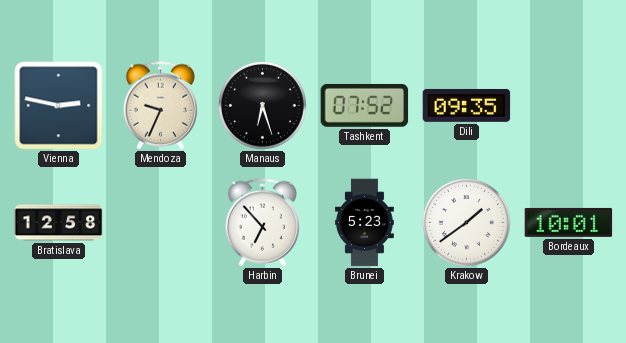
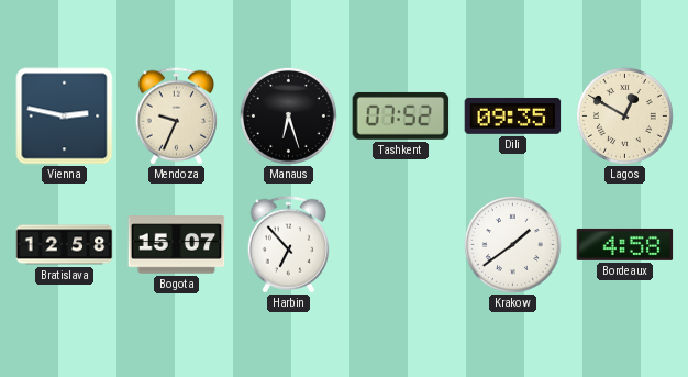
Lagos: none -> 12:50 (624, 115)
Bogota: none -> 15:07 (177, 245)
Brunei: 5:23 -> none (365, 223)
Bordeaux: 10:01 -> 4:58 (625, 244)
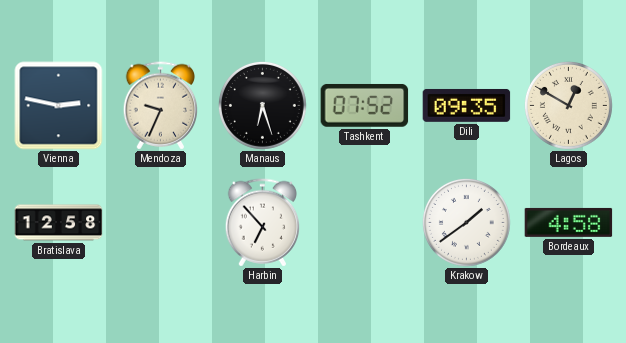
Bogota: 15:07 -> none (177, 245)
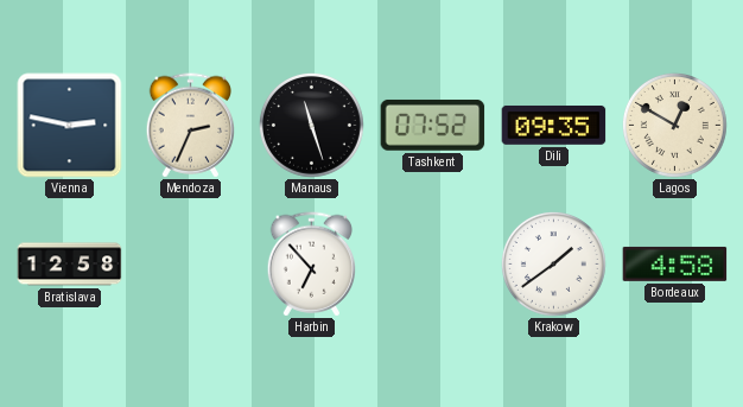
Mendoza: 9:34 -> 2:34 (190, 126)
Manaus: 6:27 -> 11:27 (311, 125)
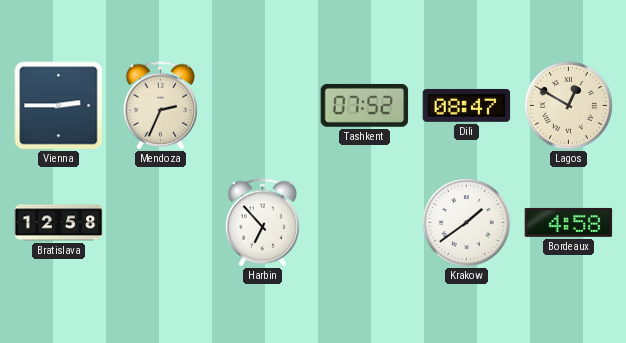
Vienna: 2:47 -> 2:45 (59, 106)
Manaus: 11:27 -> none (311, 125)
Dili: 09:35 -> 08:47 (467, 105)
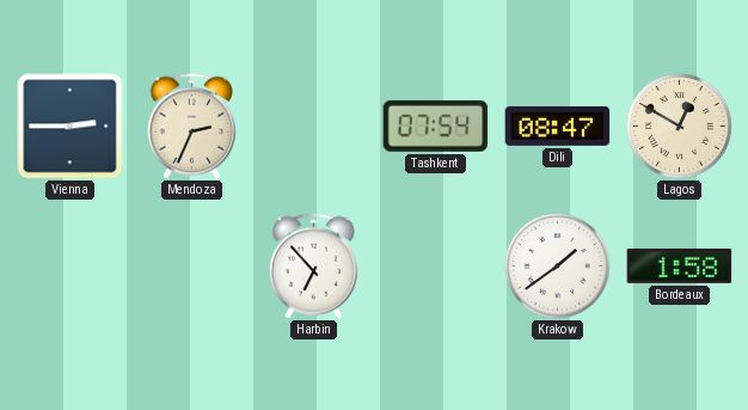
Tashkent: 07:52 -> 07:54 (436, 126)
Bratislava: 12:58 -> none (59, 223)
Bordeaux: 4:58 -> 1:58 (680, 265)
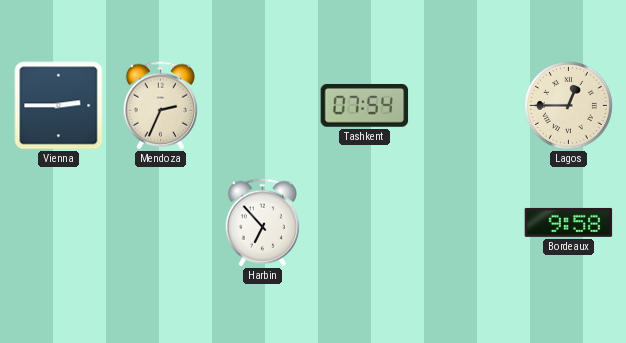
Dili: 08:47 -> none (558, 126)
Lagos: 12:50 -> 12:45 (568, 105)
Krakow: 1:39 -> none (557, 265)
Bordeaux: 1:58 -> 9:58 (569, 222)
